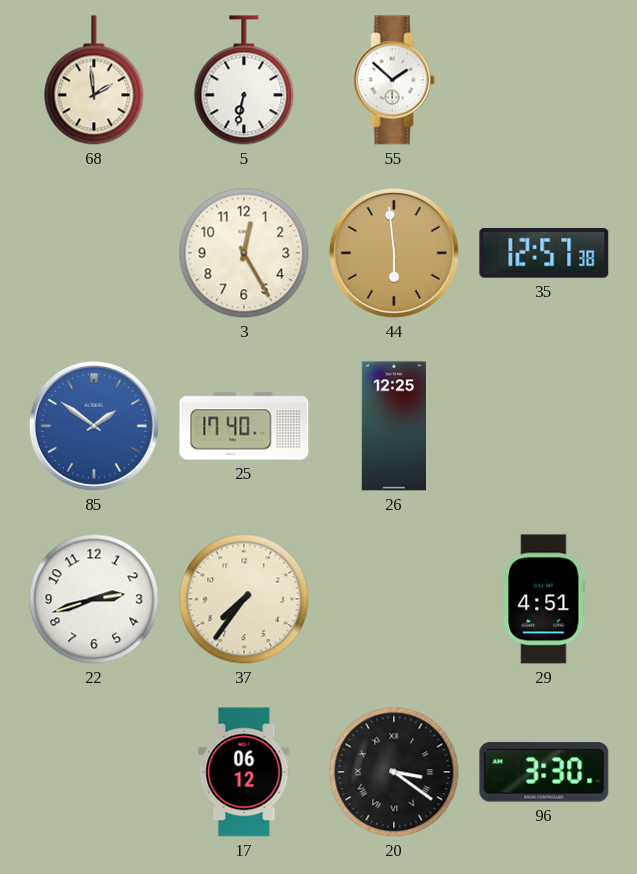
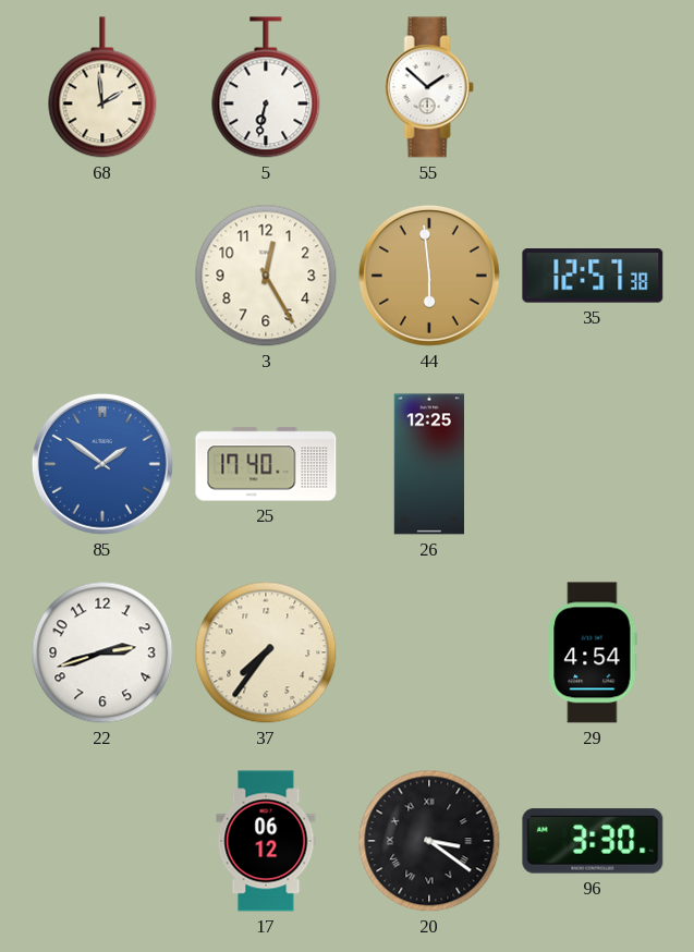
29: 4:51 -> 4:54 (593, 652)
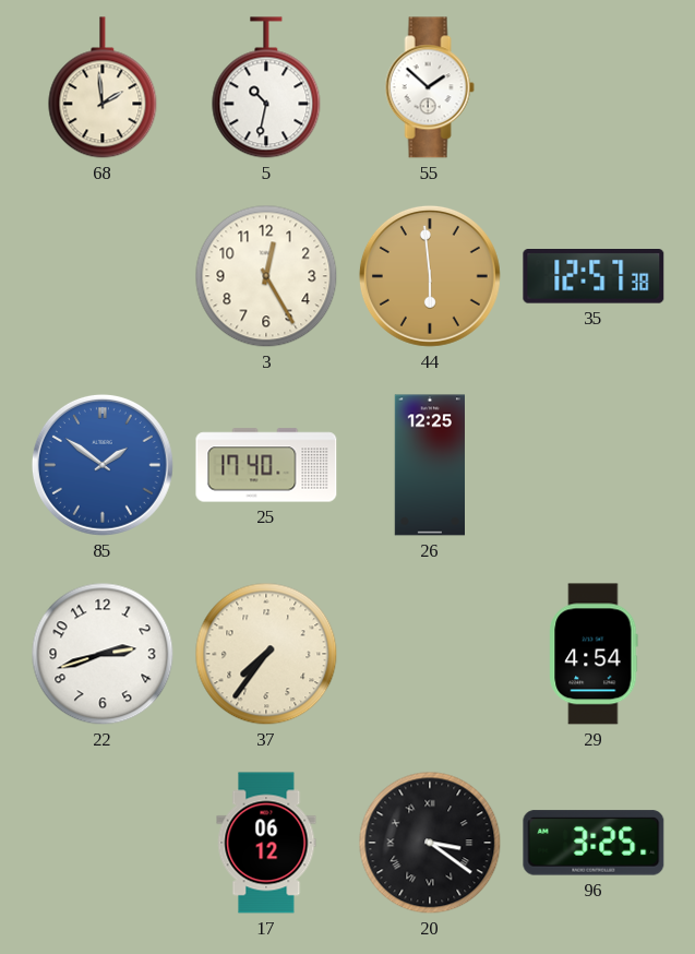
5: 6:32 -> 10:32 (266, 87)
96: 3:30 -> 3:25 (594, 843)
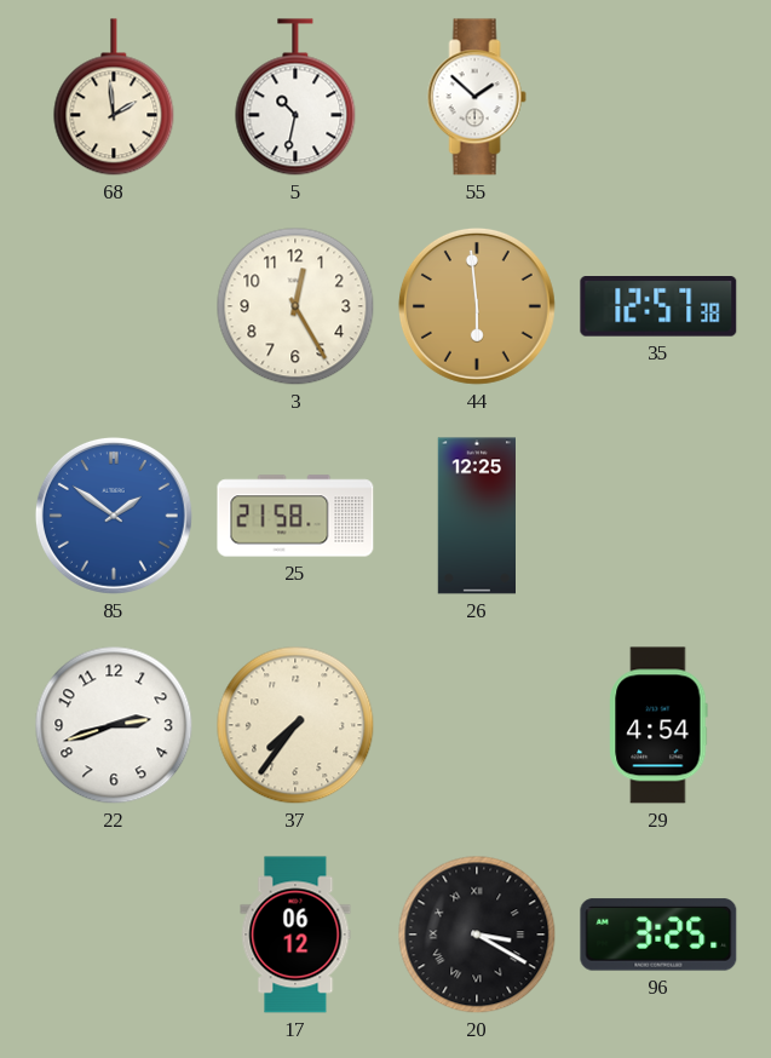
25: 17:40 -> 21:58 (295, 516)
20: 3:21 -> 3:20 (477, 935)
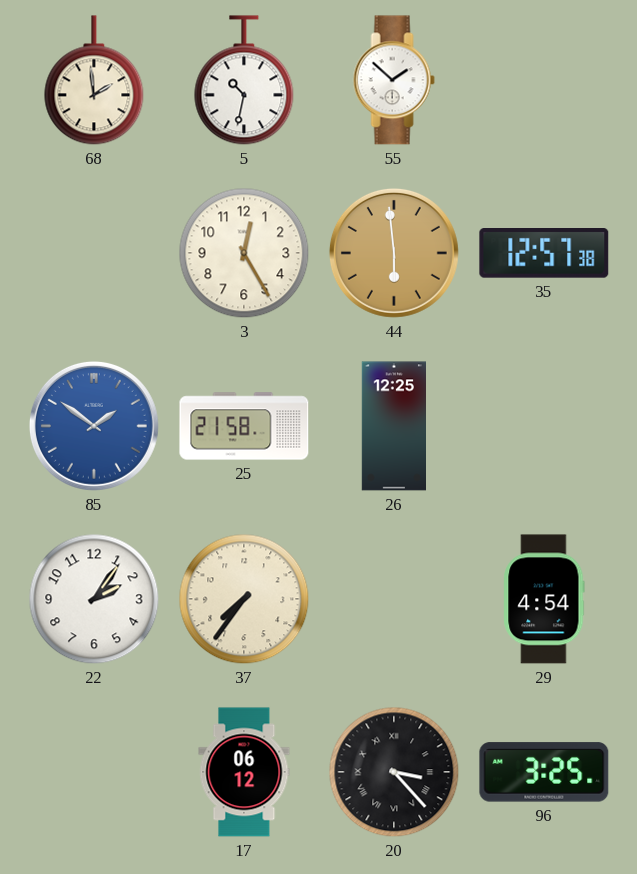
22: 2:42 -> 2:06 (94, 599)
20: 3:20 -> 3:23 (394, 772)
